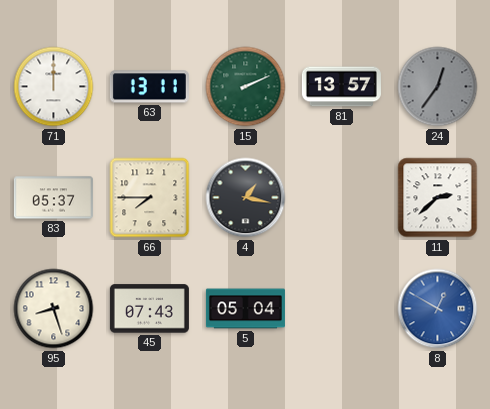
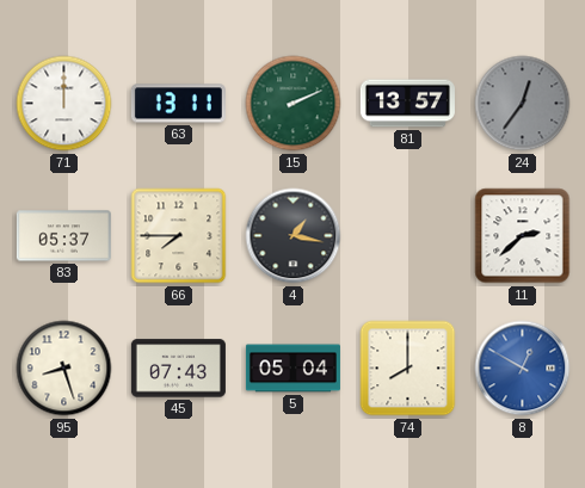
74: none -> 8:00 (408, 369)
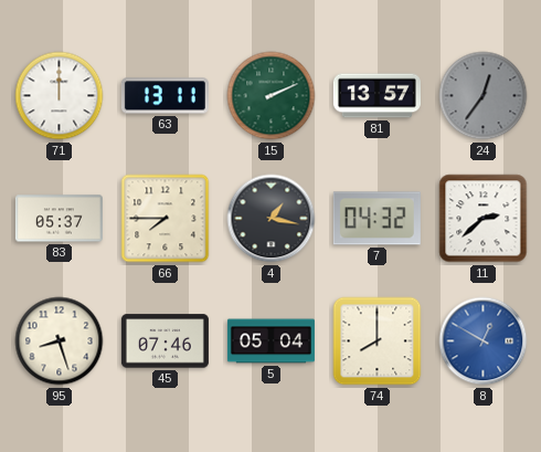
7: none -> 04:32 (376, 219)
45: 07:43 -> 07:46 (165, 341)
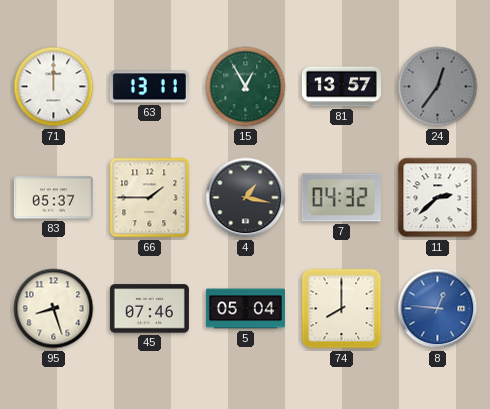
15: 2:11 -> 12:55 (246, 87)
66: 7:45 -> 1:45 (150, 198)
8: 12:50 -> 12:46 (438, 309)
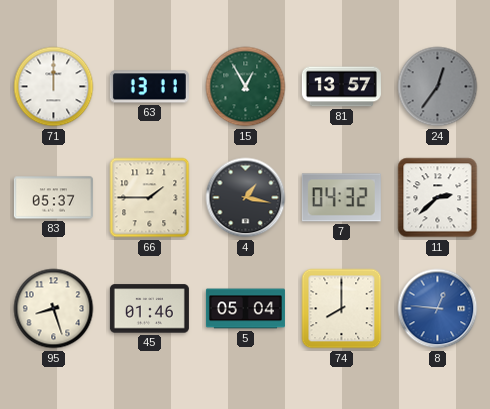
45: 07:46 -> 01:46 (149, 309)
